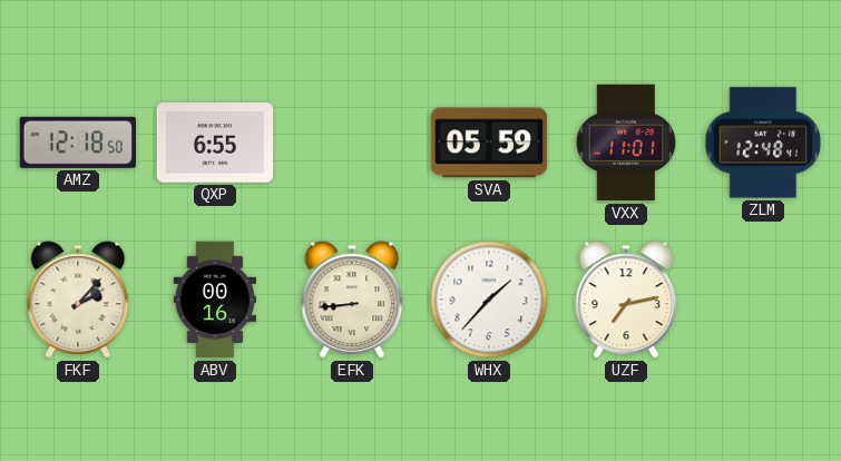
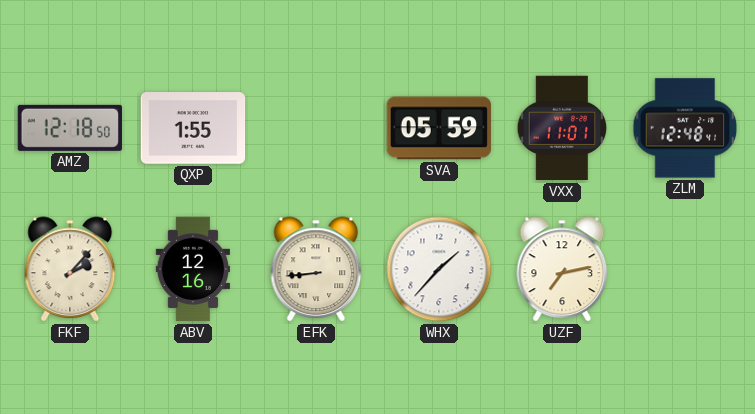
QXP: 6:55 -> 1:55 (193, 128)
ABV: 00:16 -> 12:16 (192, 269)
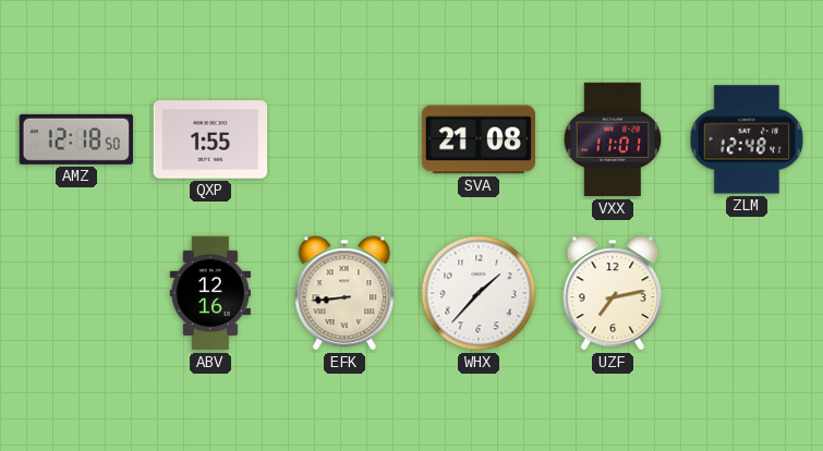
SVA: 05:59 -> 21:08 (477, 139)
FKF: 2:07 -> none (70, 269)
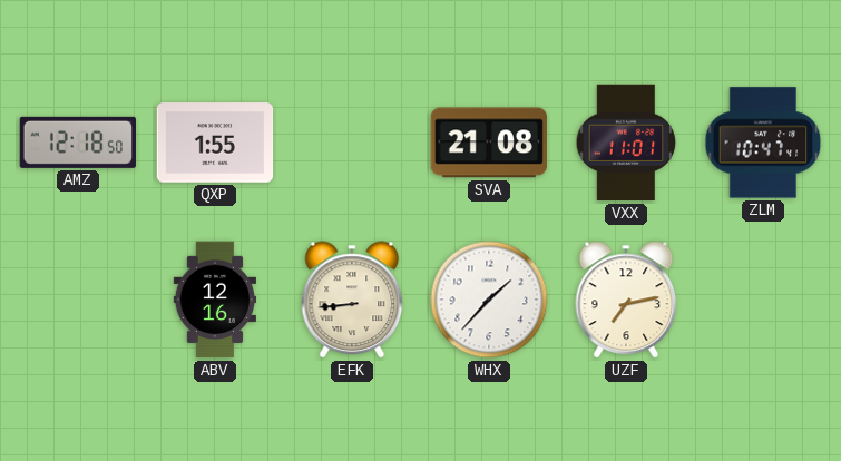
ZLM: 12:48 -> 10:47 (763, 143)
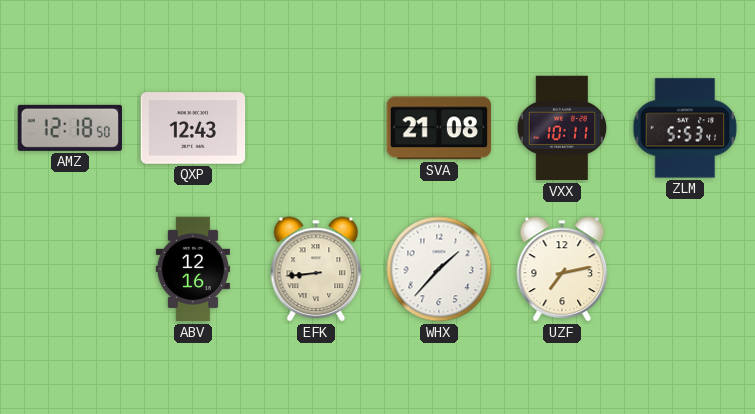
QXP: 1:55 -> 12:43 (193, 128)
VXX: 11:01 -> 10:11 (562, 128)
ZLM: 10:47 -> 5:53 (685, 128)
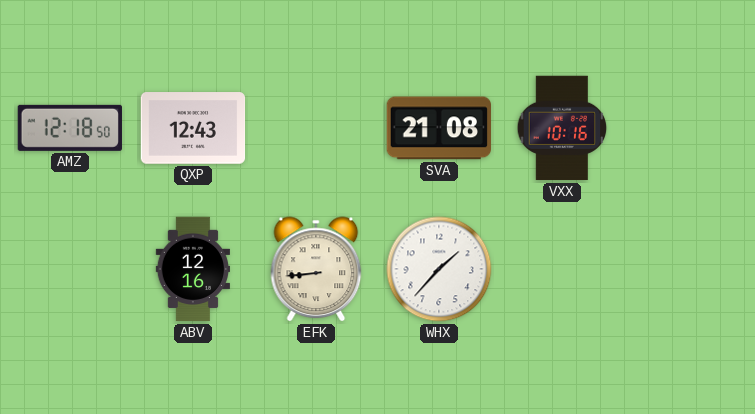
VXX: 10:11 -> 10:16 (562, 128)
ZLM: 5:53 -> none (685, 128)
UZF: 7:13 -> none (562, 269)
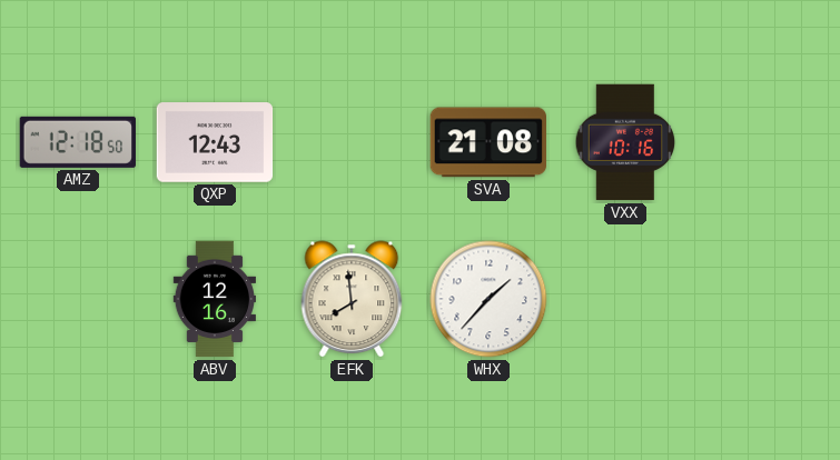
EFK: 8:44 -> 7:59 (352, 299)
